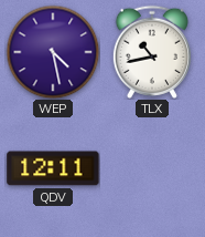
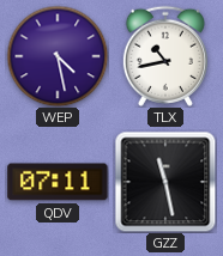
QDV: 12:11 -> 07:11 (58, 182)
GZZ: none -> 11:28 (165, 182)
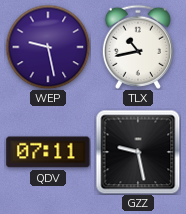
WEP: 4:28 -> 9:28 (48, 47)
GZZ: 11:28 -> 9:28 (138, 152)
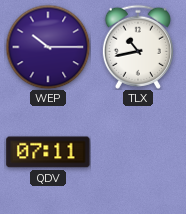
WEP: 9:28 -> 10:15 (48, 47)
GZZ: 9:28 -> none (138, 152)
